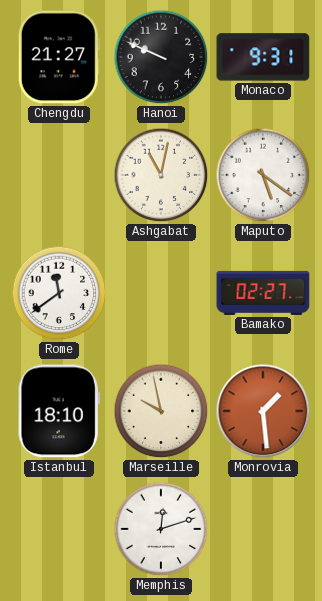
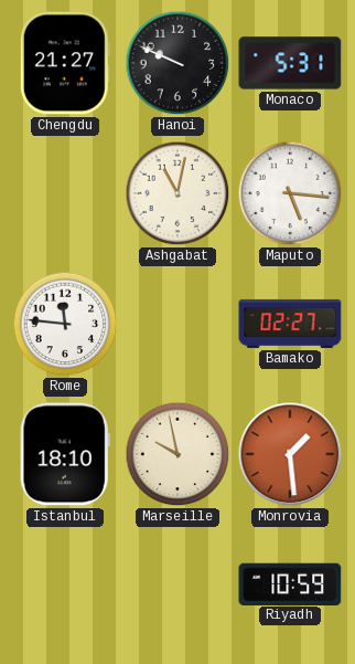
Monaco: 9:31 -> 5:31 (290, 63)
Maputo: 5:21 -> 5:16 (290, 193)
Rome: 11:39 -> 11:46 (65, 324)
Memphis: 12:12 -> none (161, 529)
Riyadh: none -> 10:59 (290, 583)
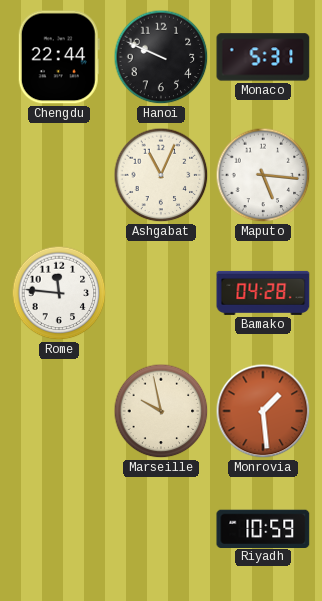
Chengdu: 21:27 -> 22:44 (59, 57)
Ashgabat: 11:02 -> 11:04 (161, 175)
Bamako: 02:27 -> 04:28 (263, 293)
Istanbul: 18:10 -> none (65, 454)
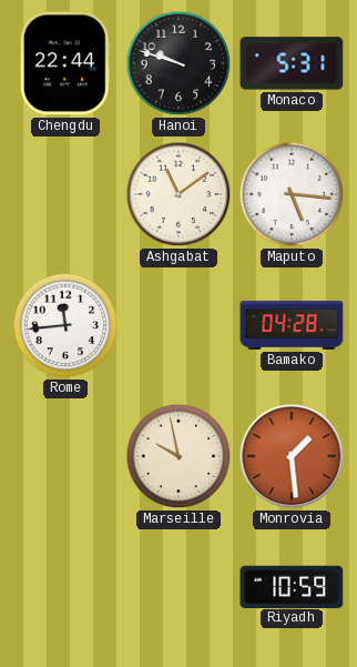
Hanoi: 9:49 -> 9:48 (178, 63)
Ashgabat: 11:04 -> 11:09 (178, 194)
Rome: 11:46 -> 11:44 (65, 325)
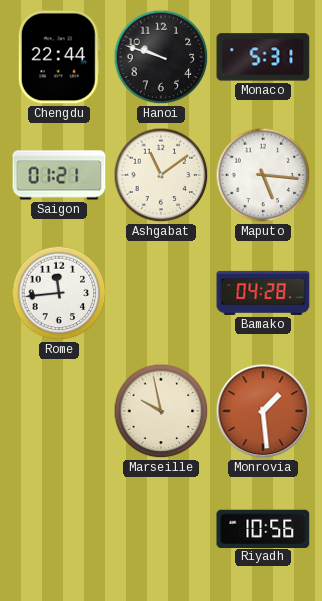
Saigon: none -> 01:21 (59, 175)
Riyadh: 10:59 -> 10:56 (263, 528)
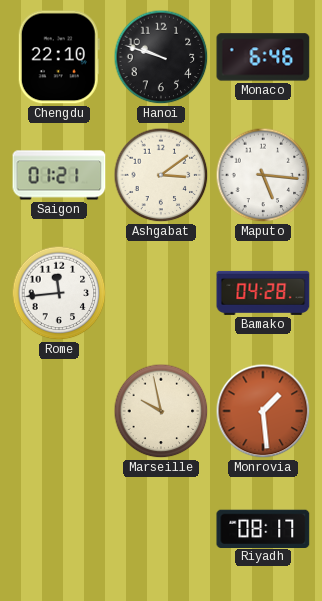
Chengdu: 22:44 -> 22:10 (59, 57)
Monaco: 5:31 -> 6:46 (263, 57)
Ashgabat: 11:09 -> 3:09 (161, 175)
Riyadh: 10:56 -> 08:17 (263, 528)
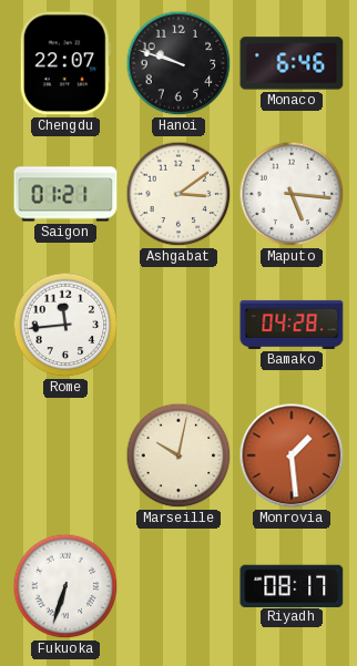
Chengdu: 22:10 -> 22:07 (65, 63)
Marseille: 9:58 -> 10:02 (178, 455)
Fukuoka: none -> 6:33 (65, 586)
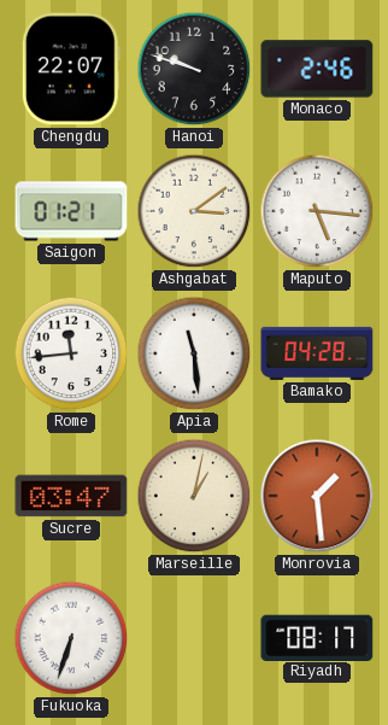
Monaco: 6:46 -> 2:46 (317, 69)
Apia: none -> 11:29 (194, 353)
Sucre: none -> 03:47 (71, 496)
Marseille: 10:02 -> 1:02 (194, 496)
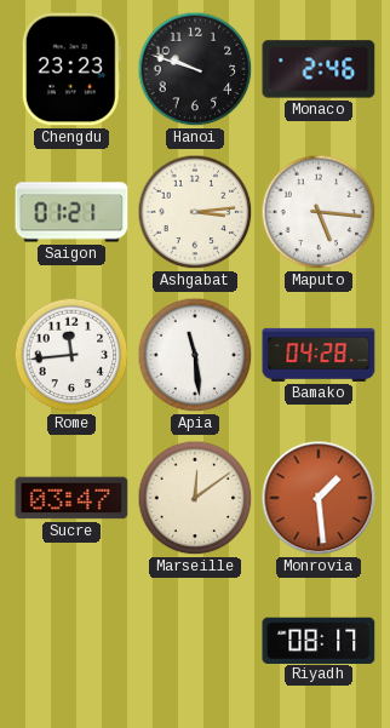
Chengdu: 22:07 -> 23:23 (71, 69)
Ashgabat: 3:09 -> 3:14 (195, 212)
Marseille: 1:02 -> 12:09 (195, 498)
Fukuoka: 6:33 -> none (71, 638)
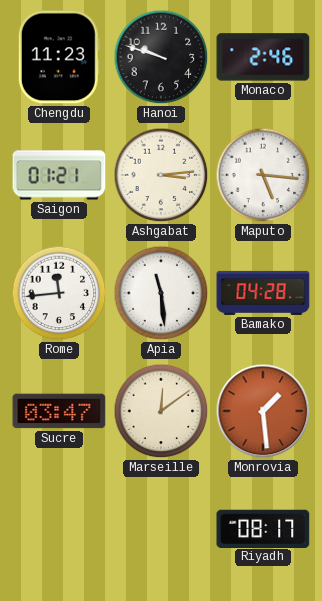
Chengdu: 23:23 -> 11:23 (59, 57)
